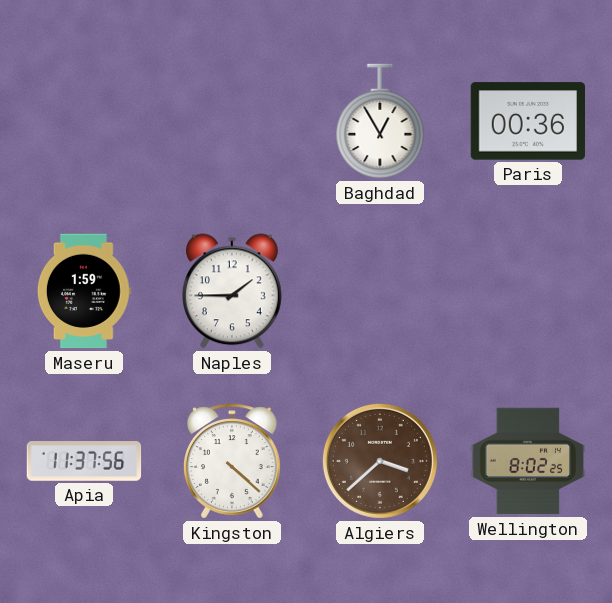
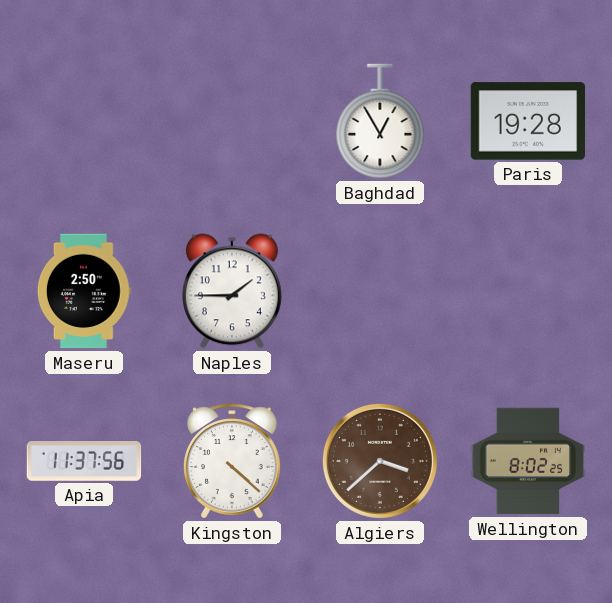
Paris: 00:36 -> 19:28 (527, 121)
Maseru: 1:59 -> 2:50 (84, 291)
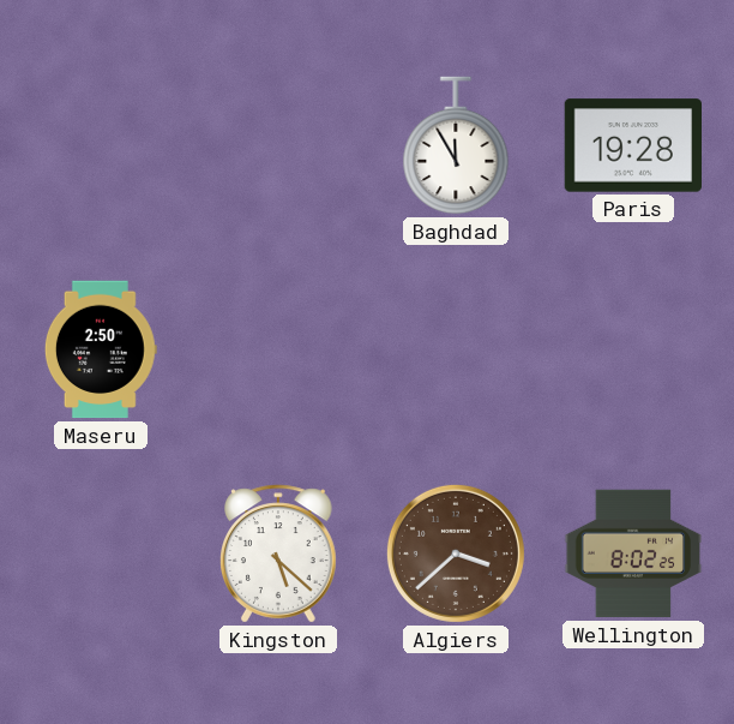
Baghdad: 12:55 -> 11:55 (456, 145)
Naples: 1:45 -> none (232, 291)
Apia: 11:37 -> none (84, 461)
Kingston: 4:22 -> 5:22 (279, 554)
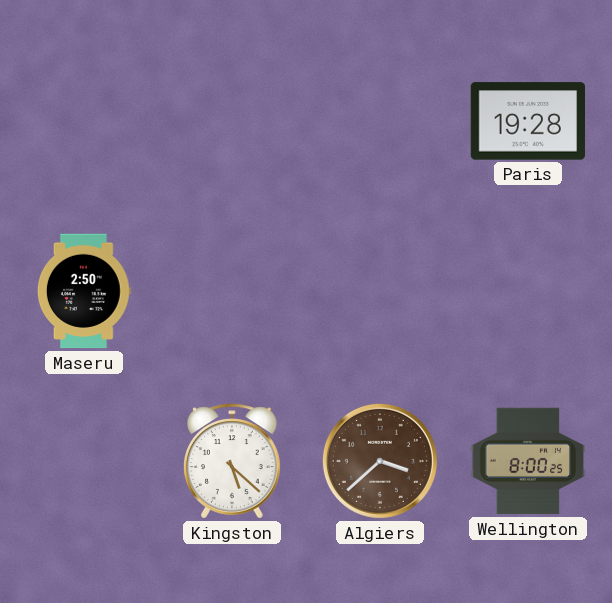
Baghdad: 11:55 -> none (456, 145)
Wellington: 8:02 -> 8:00 (528, 461)
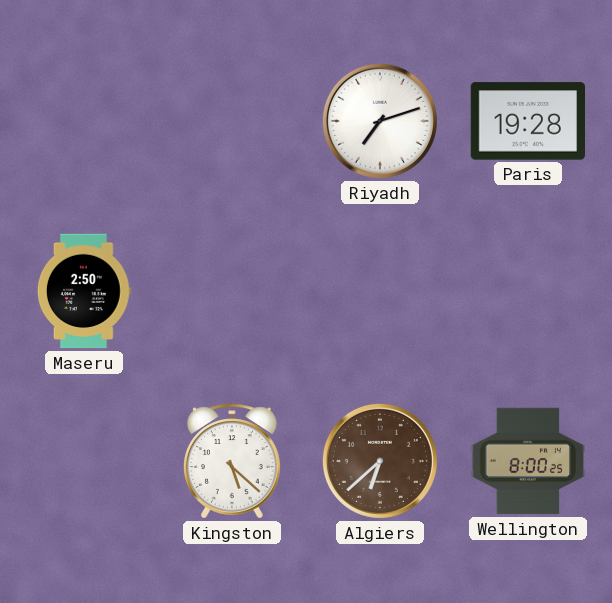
Riyadh: none -> 7:12 (380, 121)
Algiers: 3:38 -> 6:38 (380, 461)
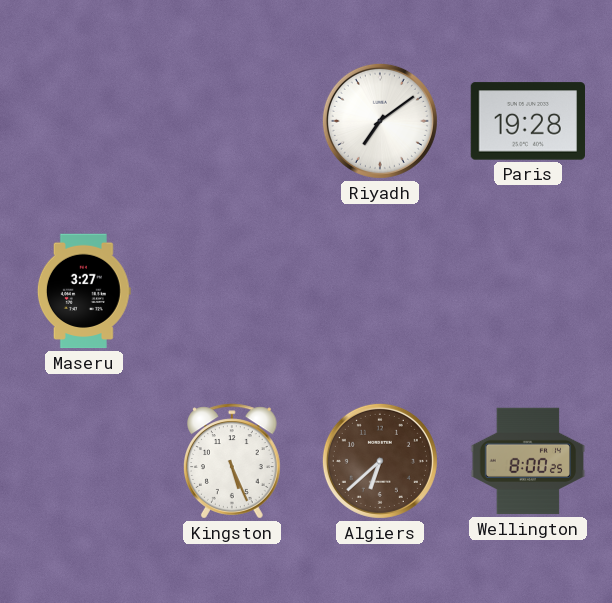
Riyadh: 7:12 -> 7:09 (380, 121)
Maseru: 2:50 -> 3:27 (84, 291)
Kingston: 5:22 -> 5:26 (233, 461)
